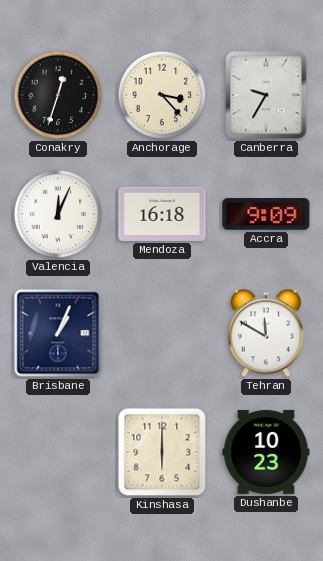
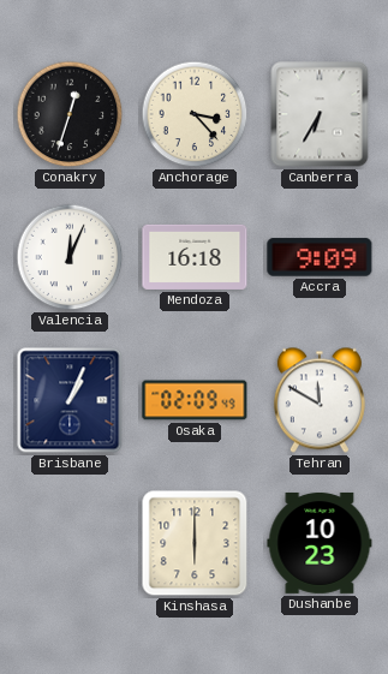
Canberra: 9:35 -> 6:35 (320, 114)
Osaka: none -> 02:09 (195, 400)
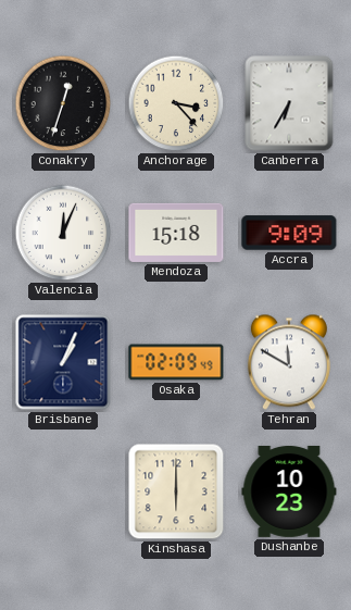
Mendoza: 16:18 -> 15:18 (176, 233)
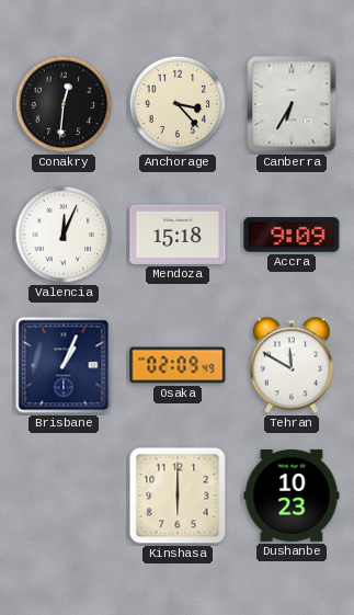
Conakry: 12:33 -> 12:31 (64, 104)
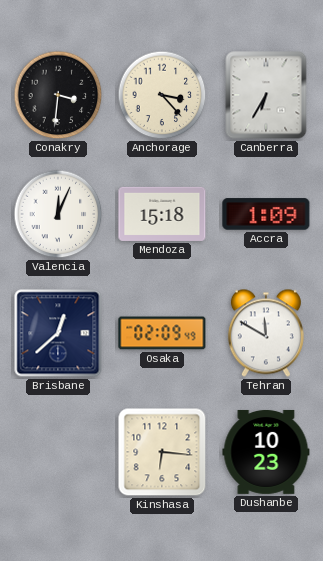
Conakry: 12:31 -> 3:31 (58, 95)
Accra: 9:09 -> 1:09 (266, 214)
Brisbane: 1:04 -> 12:38 (58, 333)
Kinshasa: 6:00 -> 6:16 (162, 452)
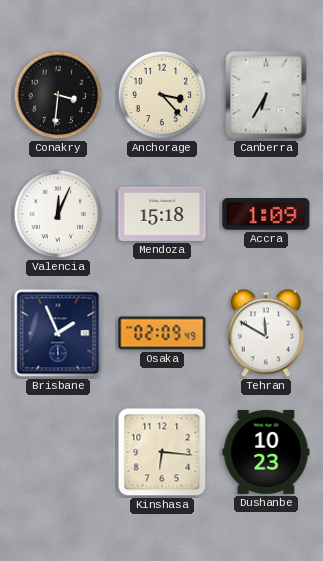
Brisbane: 12:38 -> 1:56 (58, 333)
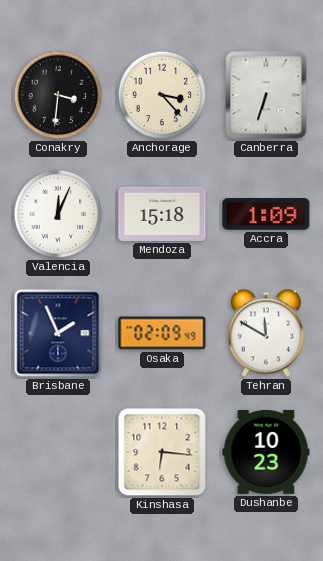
Canberra: 6:35 -> 6:33 (266, 95)
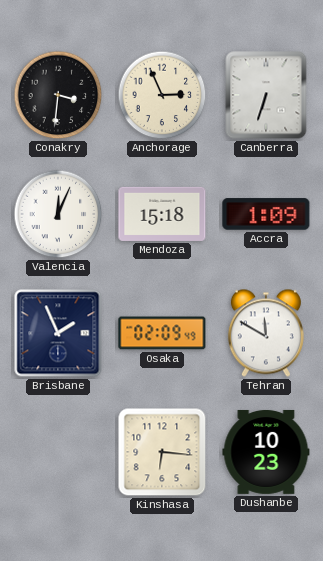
Anchorage: 3:23 -> 2:56 (162, 95)
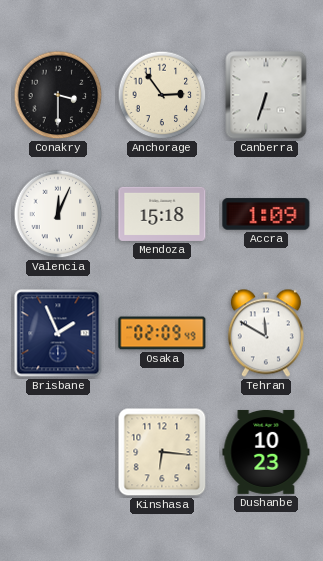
Conakry: 3:31 -> 3:30 (58, 95)
Anchorage: 2:56 -> 2:54 (162, 95)
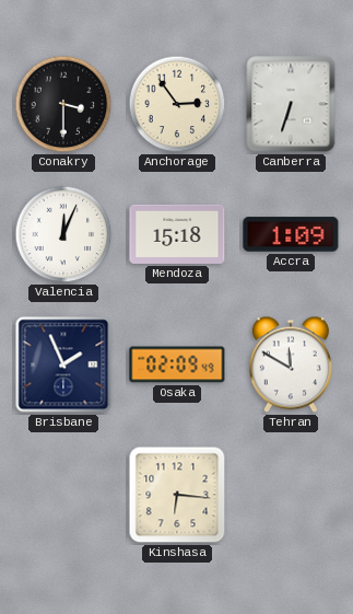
Dushanbe: 10:23 -> none (266, 452)
